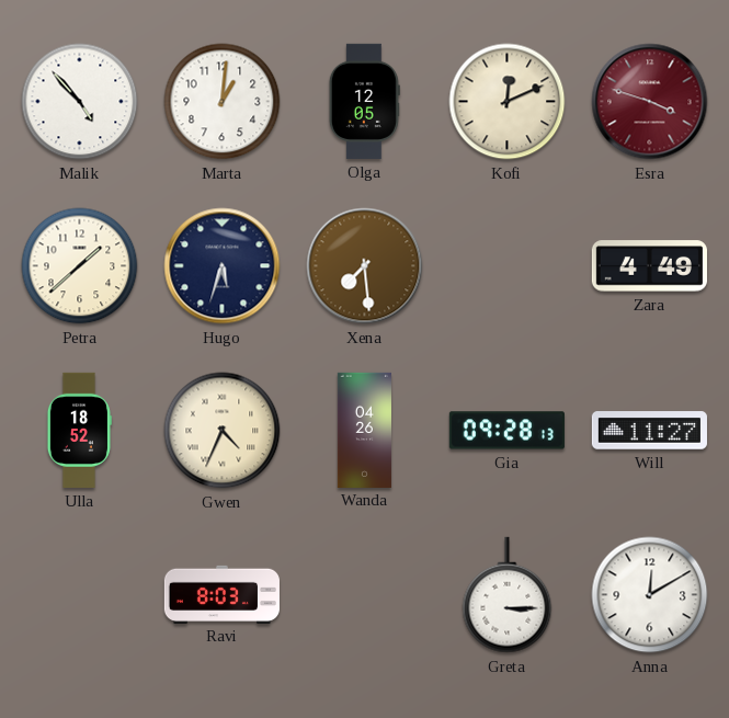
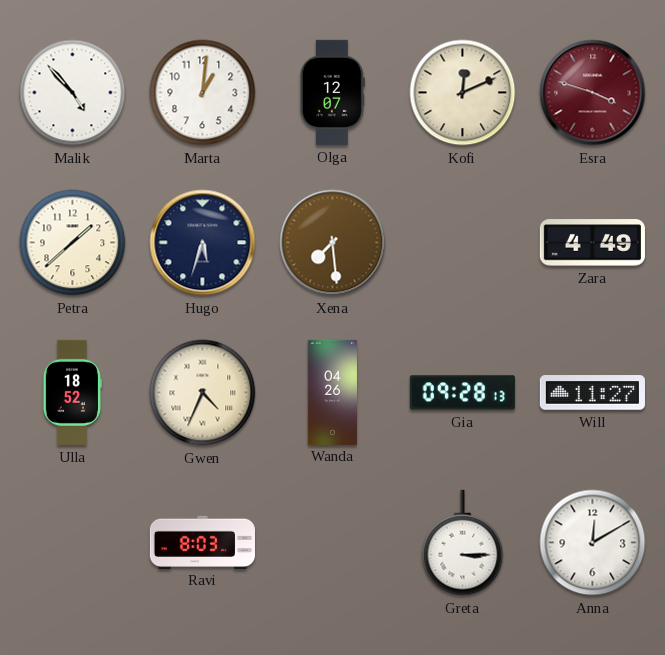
Olga: 12:05 -> 12:07 (332, 92)
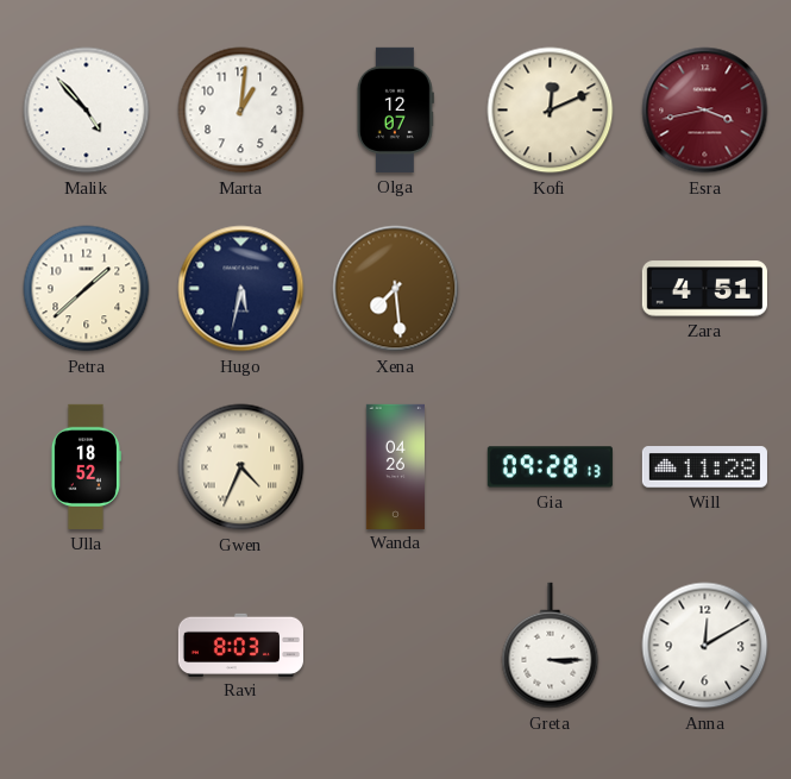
Esra: 3:48 -> 3:43 (705, 111)
Hugo: 5:33 -> 5:32 (241, 289)
Zara: 4:49 -> 4:51 (704, 289)
Will: 11:27 -> 11:28 (704, 467)
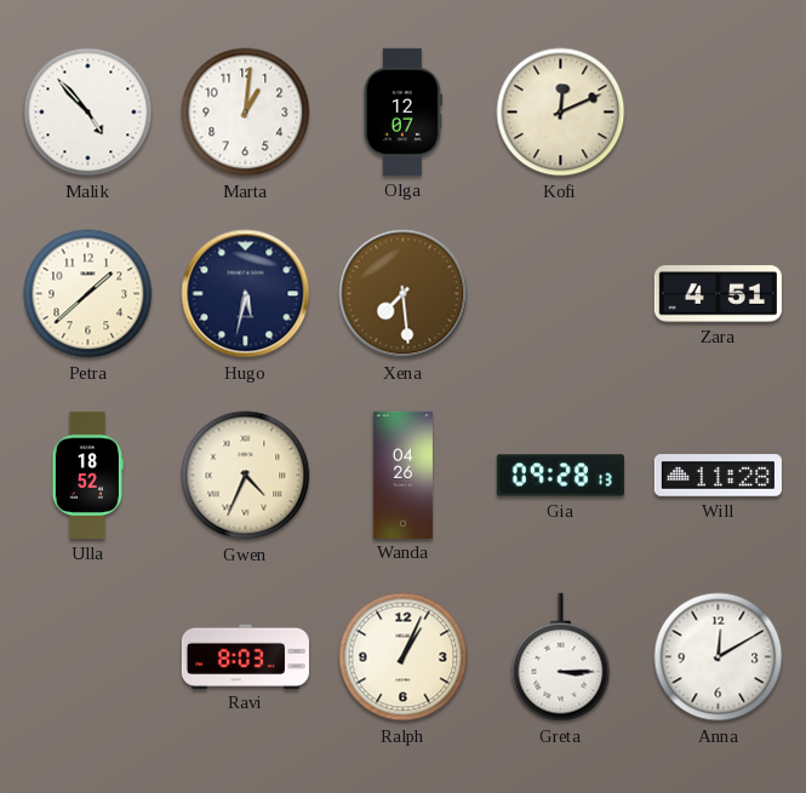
Esra: 3:43 -> none (705, 111)
Ralph: none -> 1:04 (404, 657)
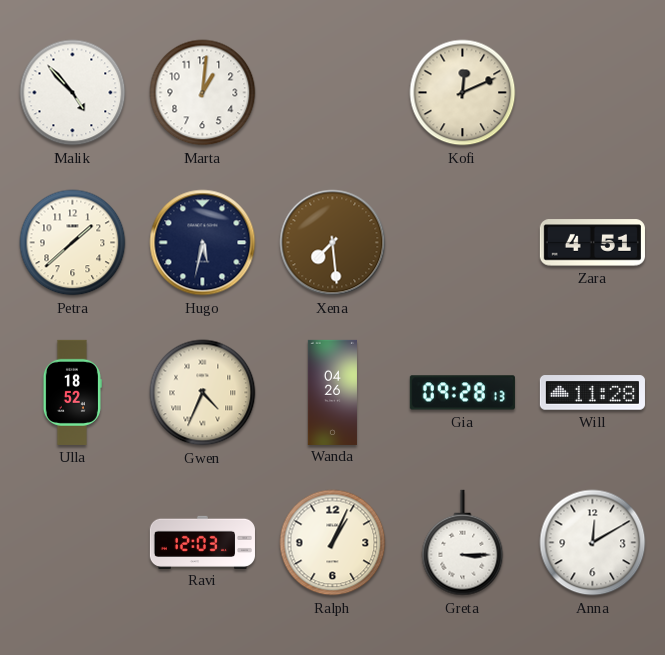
Olga: 12:07 -> none (402, 111)
Ravi: 8:03 -> 12:03 (202, 542)
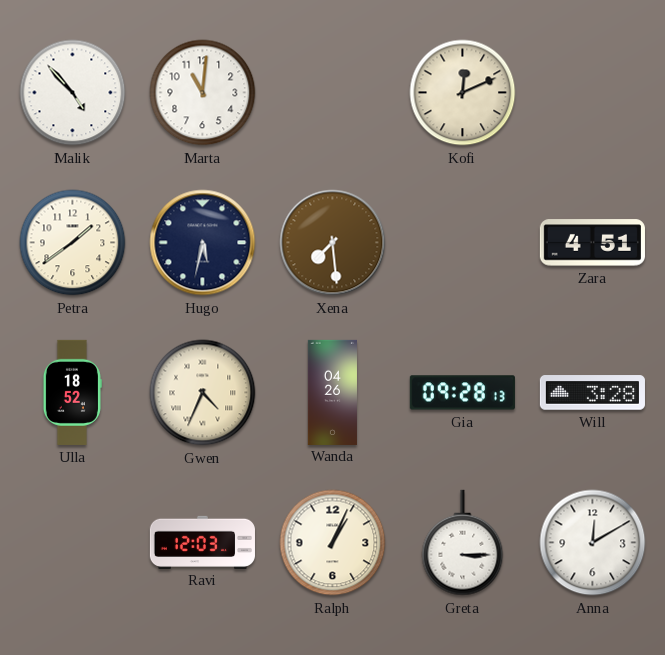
Marta: 1:01 -> 11:01 (203, 93)
Petra: 1:38 -> 1:39 (73, 243)
Will: 11:28 -> 3:28 (592, 393)
